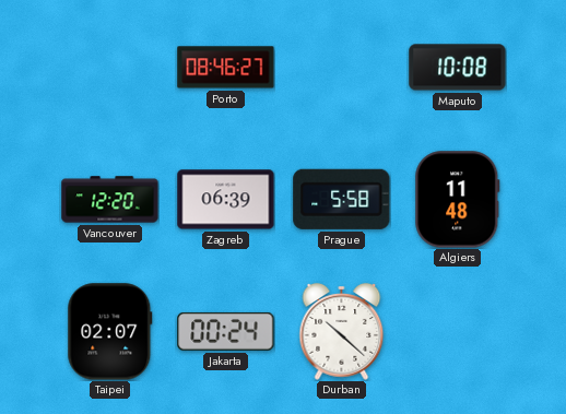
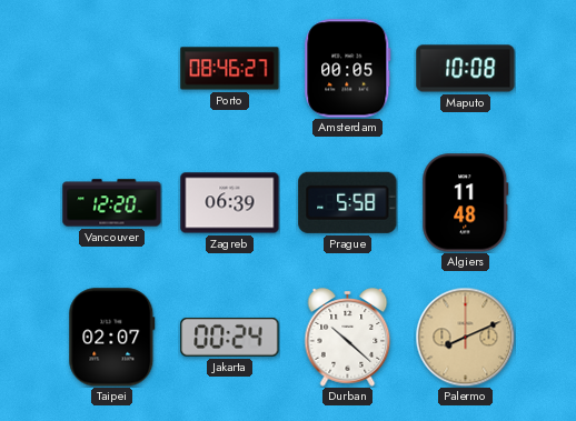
Amsterdam: none -> 00:05 (348, 69)
Palermo: none -> 8:11 (465, 337)
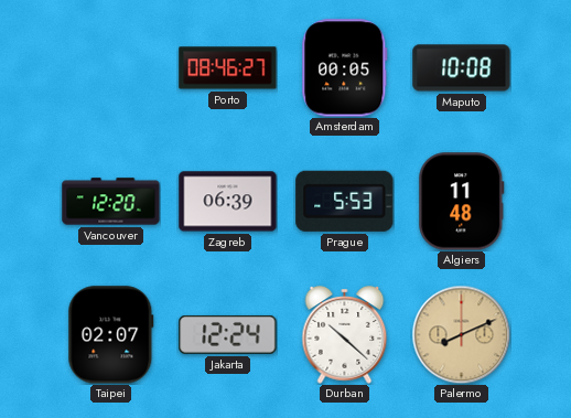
Prague: 5:58 -> 5:53 (345, 201)
Jakarta: 00:24 -> 12:24 (228, 335)
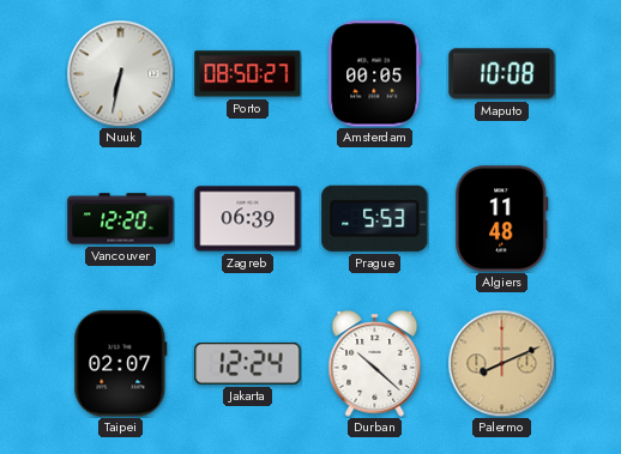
Nuuk: none -> 6:32 (120, 73)
Porto: 08:46 -> 08:50 (248, 74)
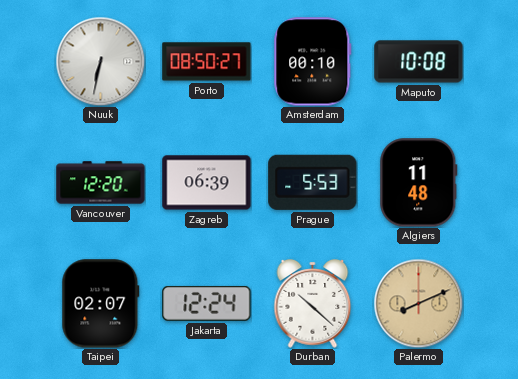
Amsterdam: 00:05 -> 00:10 (313, 62)
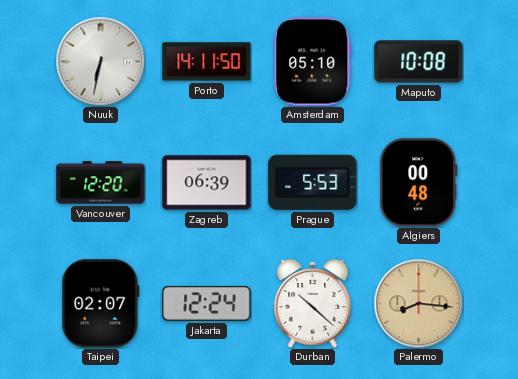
Porto: 08:50 -> 14:11 (207, 62)
Amsterdam: 00:10 -> 05:10 (313, 62)
Algiers: 11:48 -> 00:48 (419, 183)
Palermo: 8:11 -> 8:16 (418, 303)
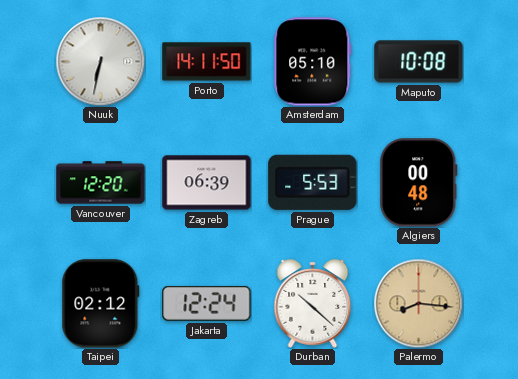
Taipei: 02:07 -> 02:12 (101, 304)
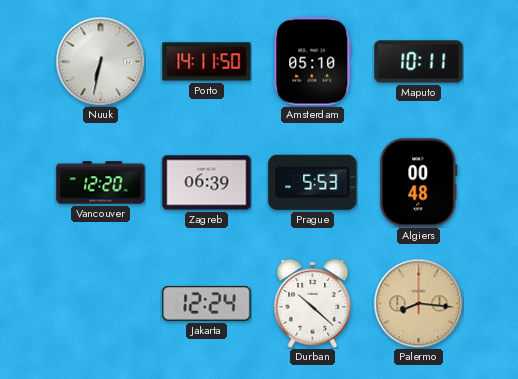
Maputo: 10:08 -> 10:11 (419, 62)
Taipei: 02:12 -> none (101, 304)
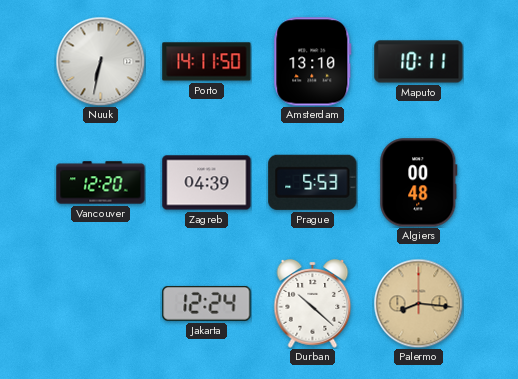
Amsterdam: 05:10 -> 13:10 (313, 62)
Zagreb: 06:39 -> 04:39 (207, 183)
